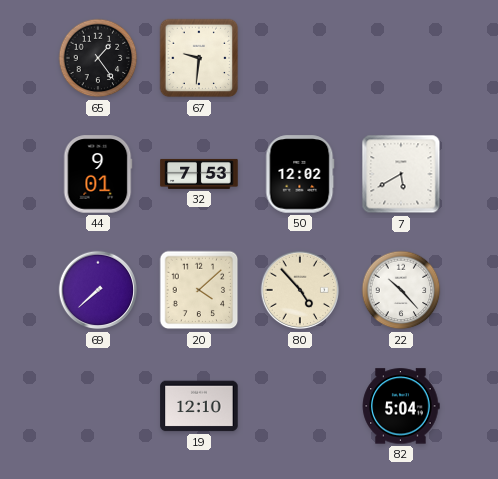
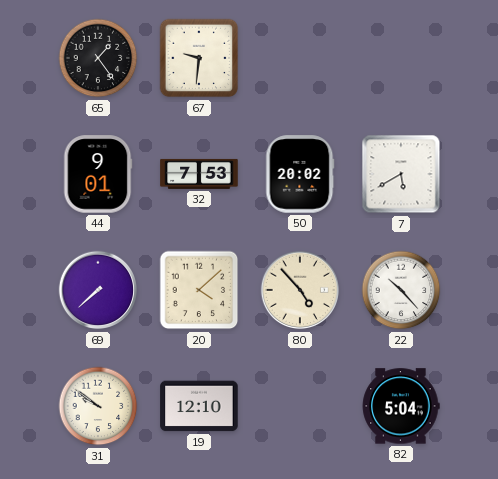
50: 12:02 -> 20:02 (300, 174)
31: none -> 9:51 (98, 406)
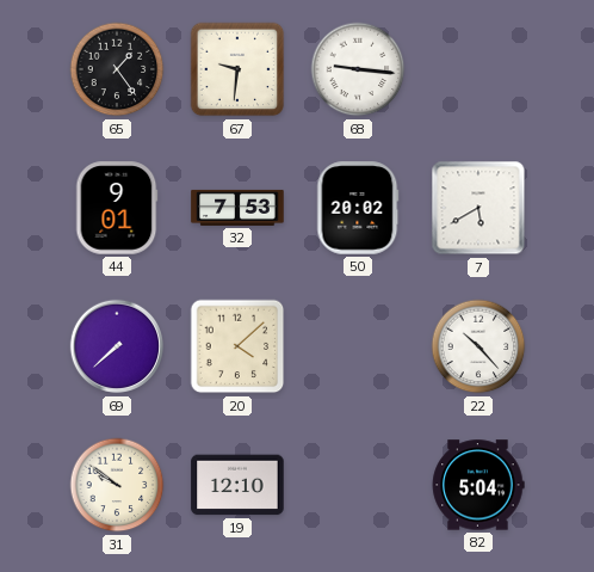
68: none -> 9:16 (358, 69)
80: 4:53 -> none (300, 290)
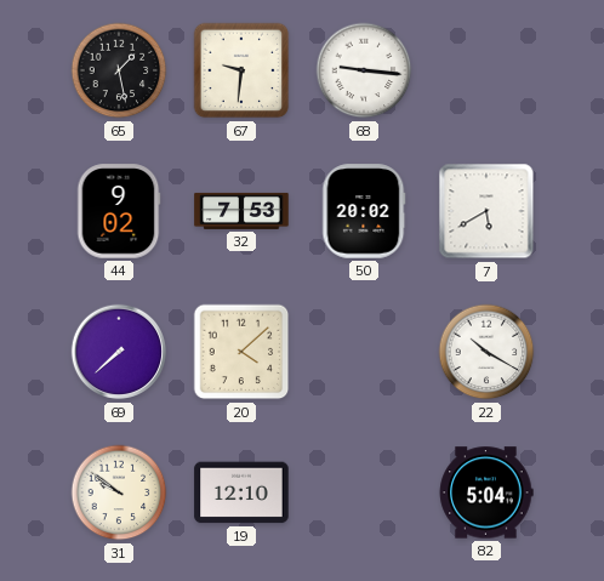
65: 1:24 -> 1:28 (119, 70)
44: 9:01 -> 9:02 (119, 211)
22: 10:23 -> 10:20 (486, 352)
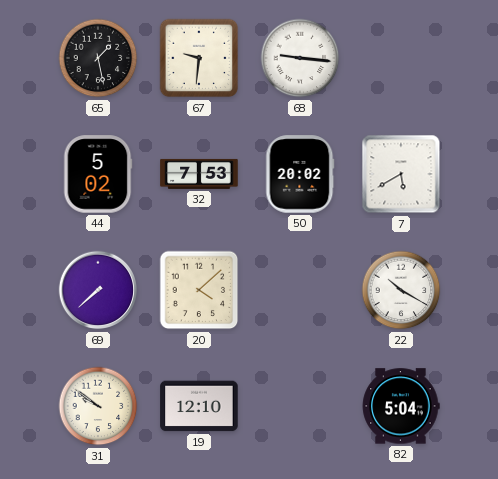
44: 9:02 -> 5:02 (98, 174)
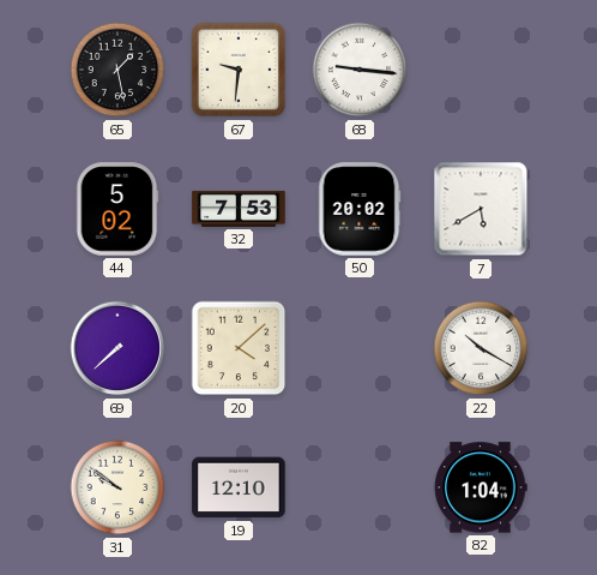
82: 5:04 -> 1:04 (481, 487)
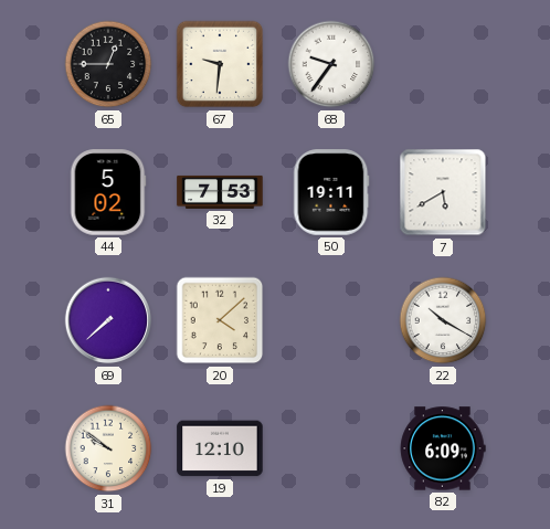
65: 1:28 -> 12:45 (108, 64)
68: 9:16 -> 9:36 (331, 64)
50: 20:02 -> 19:11 (331, 192)
82: 1:04 -> 6:09 (443, 448)
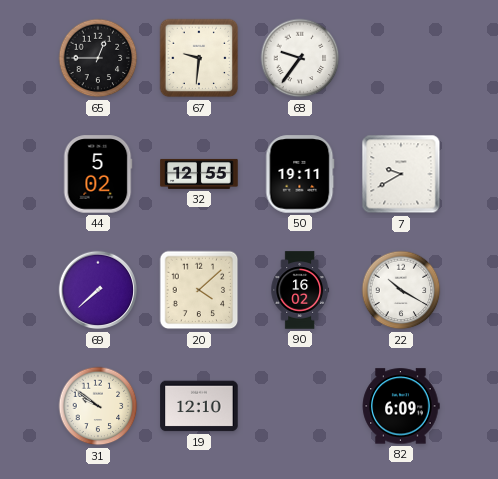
32: 7:53 -> 12:55 (199, 174)
7: 5:40 -> 9:40 (401, 174)
90: none -> 16:02 (300, 290)
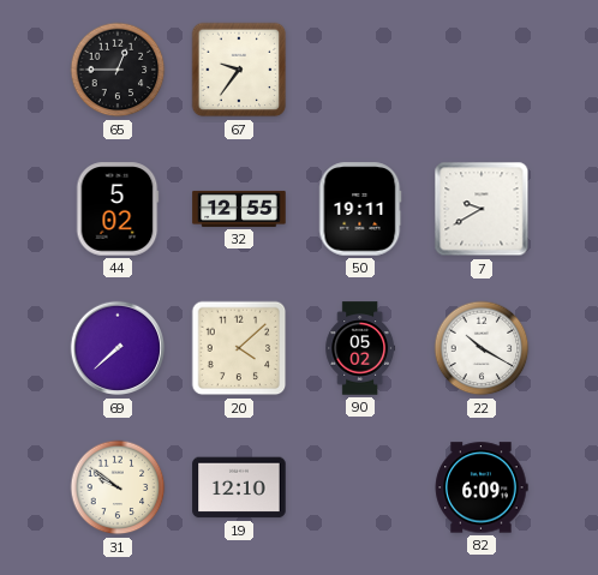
67: 9:31 -> 9:36 (239, 70)
68: 9:36 -> none (300, 58)
90: 16:02 -> 05:02 (360, 348)
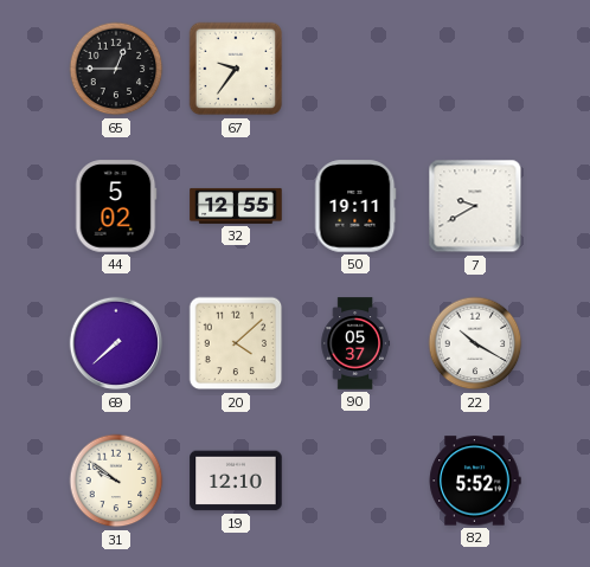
90: 05:02 -> 05:37 (355, 343)
82: 6:09 -> 5:52 (475, 481)
